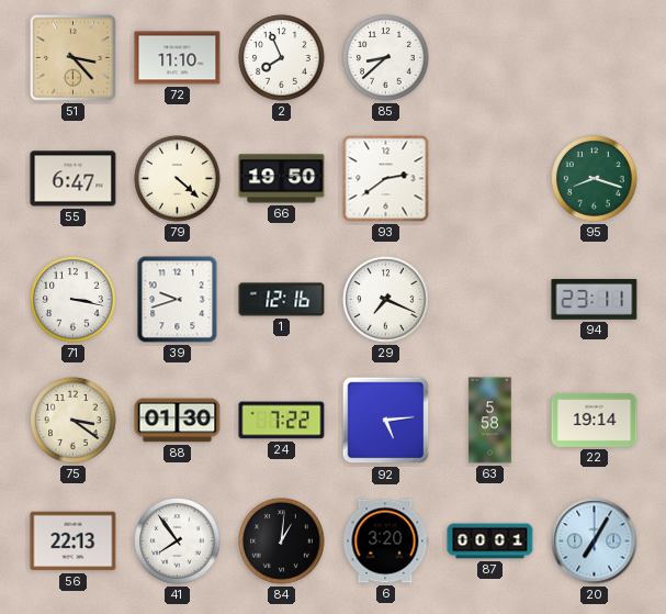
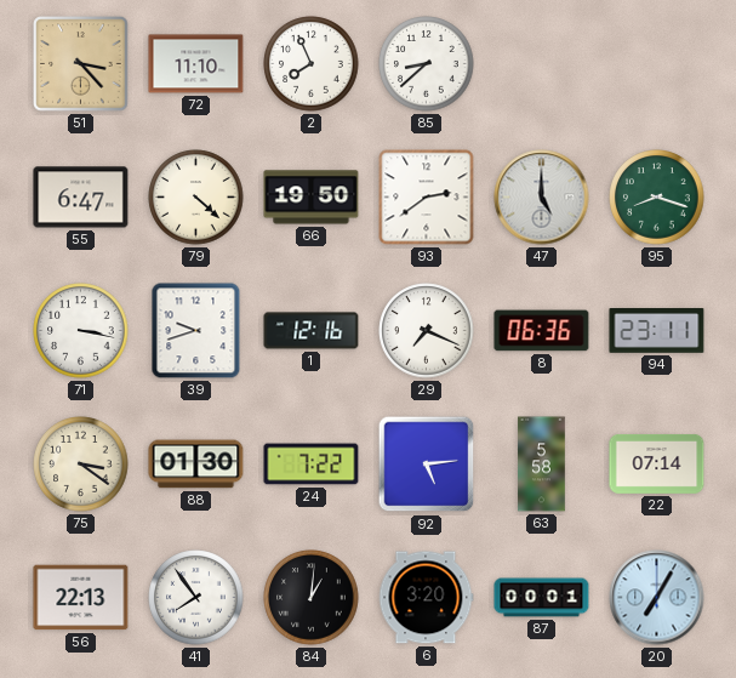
47: none -> 5:00 (542, 198)
8: none -> 06:36 (542, 331)
22: 19:14 -> 07:14 (657, 465)
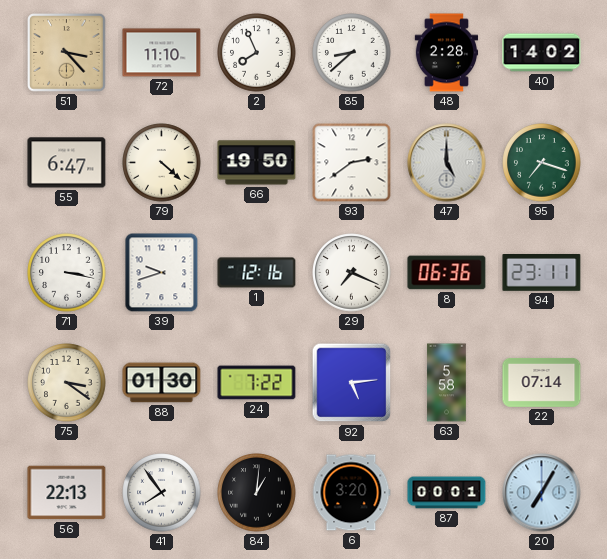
48: none -> 2:28 (447, 53)
40: none -> 14:02 (542, 53)
95: 8:18 -> 7:18 (542, 163)
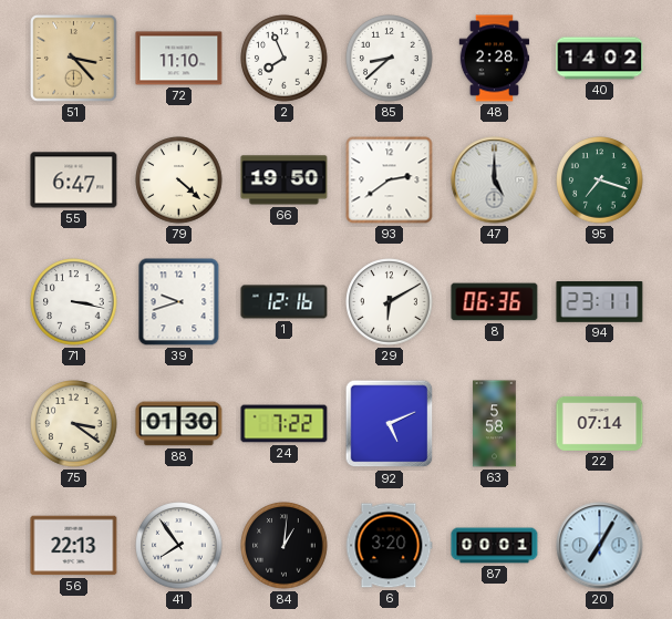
29: 7:19 -> 6:10 (390, 302)
92: 5:14 -> 5:11 (390, 424)
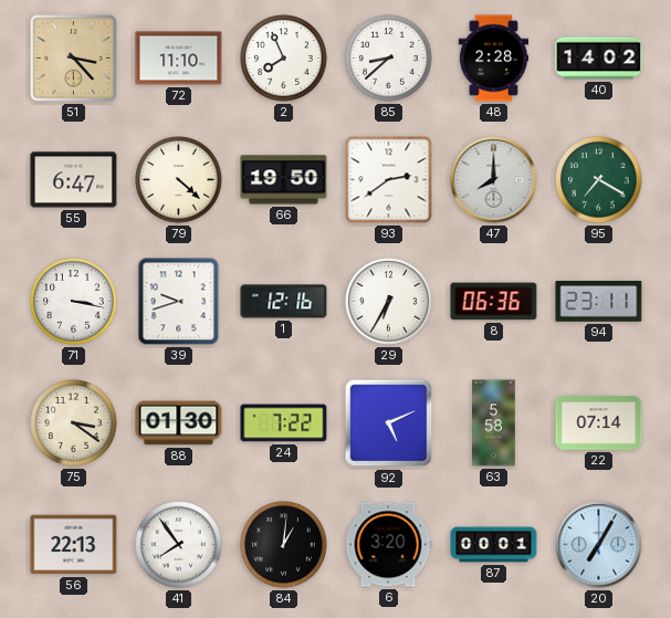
47: 5:00 -> 8:00 (494, 180)
95: 7:18 -> 7:20 (599, 180)
29: 6:10 -> 6:35 (389, 302)
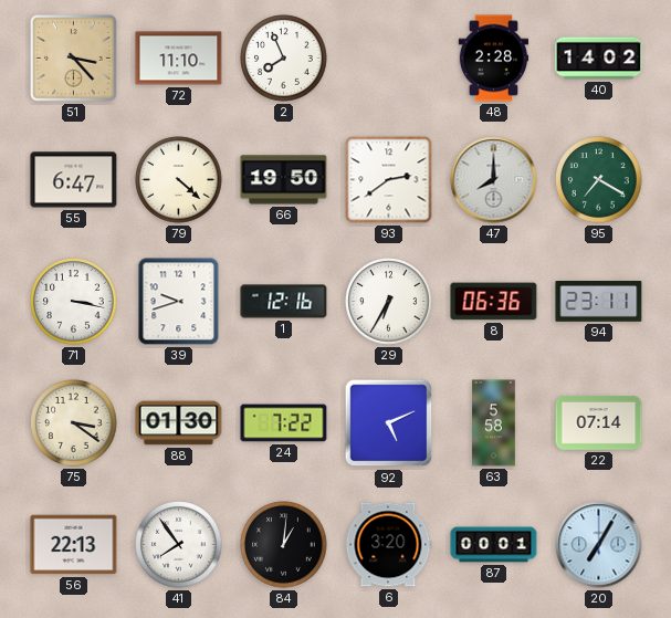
85: 8:38 -> none (389, 59)
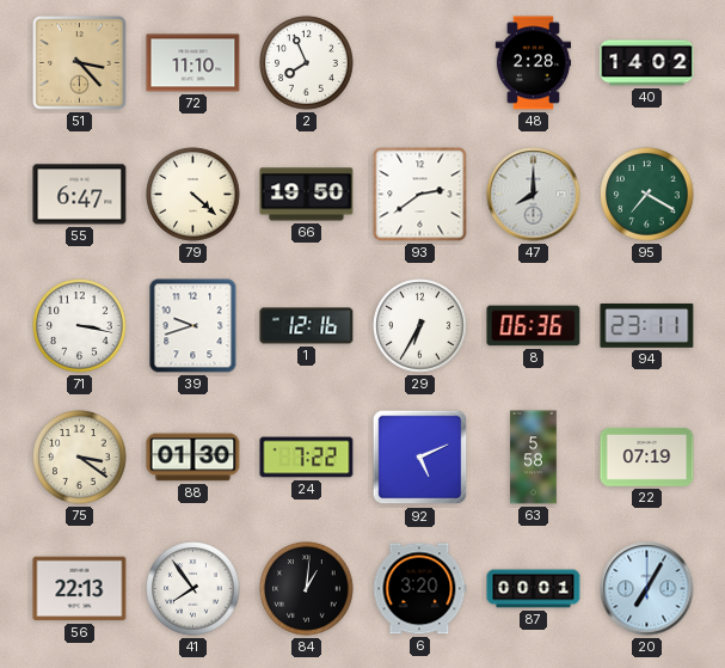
22: 07:14 -> 07:19 (647, 458)
